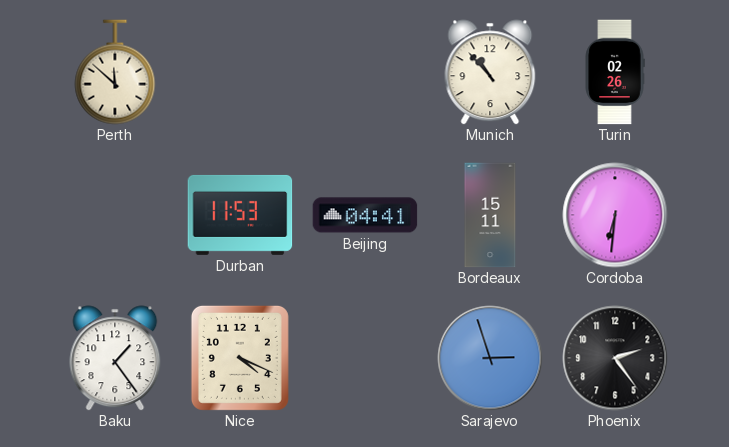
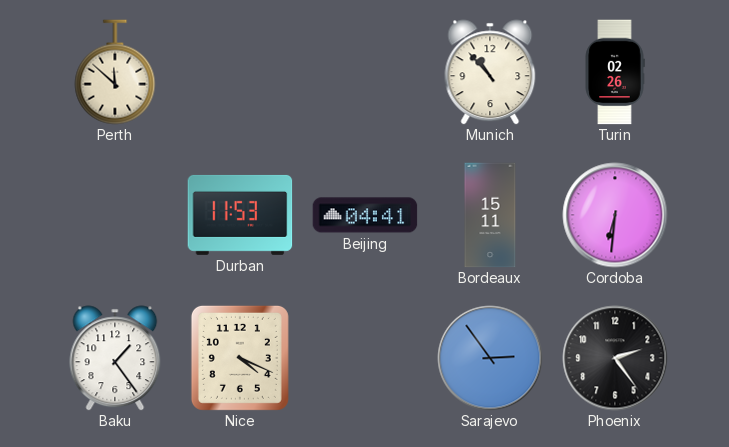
Sarajevo: 2:57 -> 2:54 (490, 358)
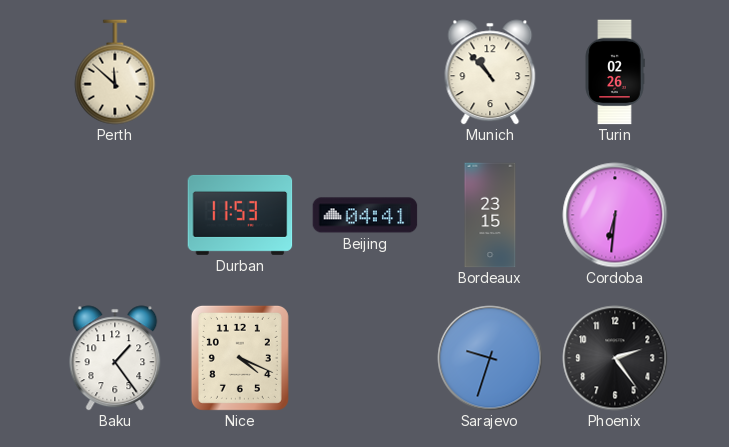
Bordeaux: 15:11 -> 23:15 (490, 215)
Sarajevo: 2:54 -> 9:33 (490, 358)
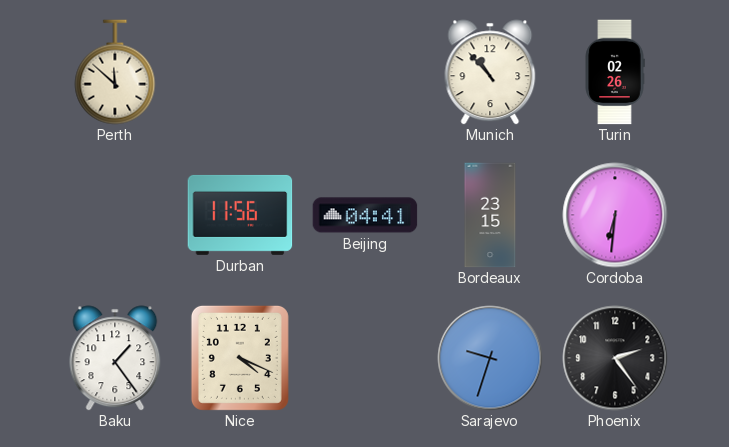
Durban: 11:53 -> 11:56 (240, 215)
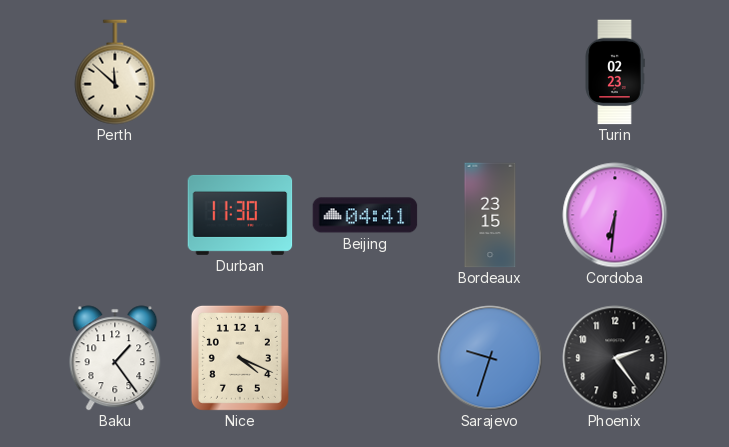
Munich: 10:53 -> none (490, 72)
Turin: 02:26 -> 02:23 (615, 72)
Durban: 11:56 -> 11:30 (240, 215)
